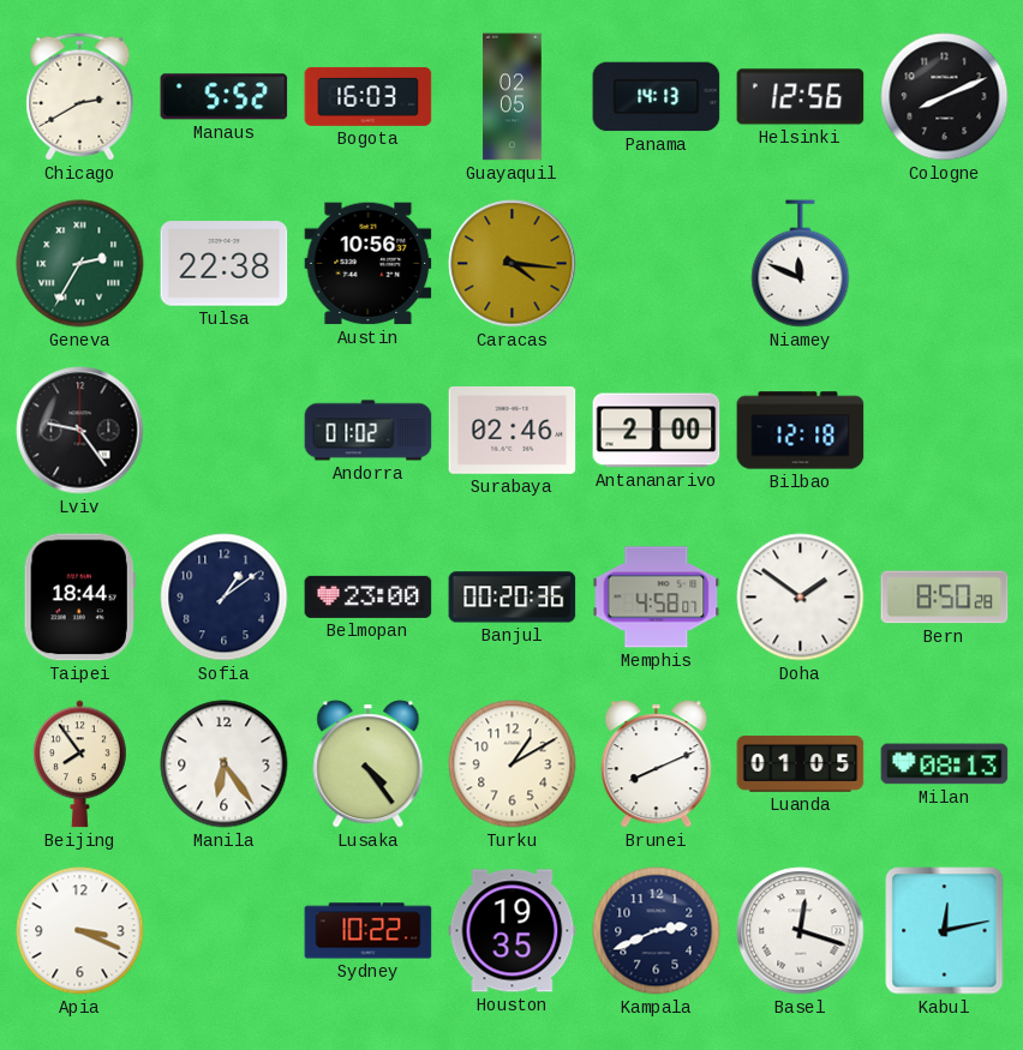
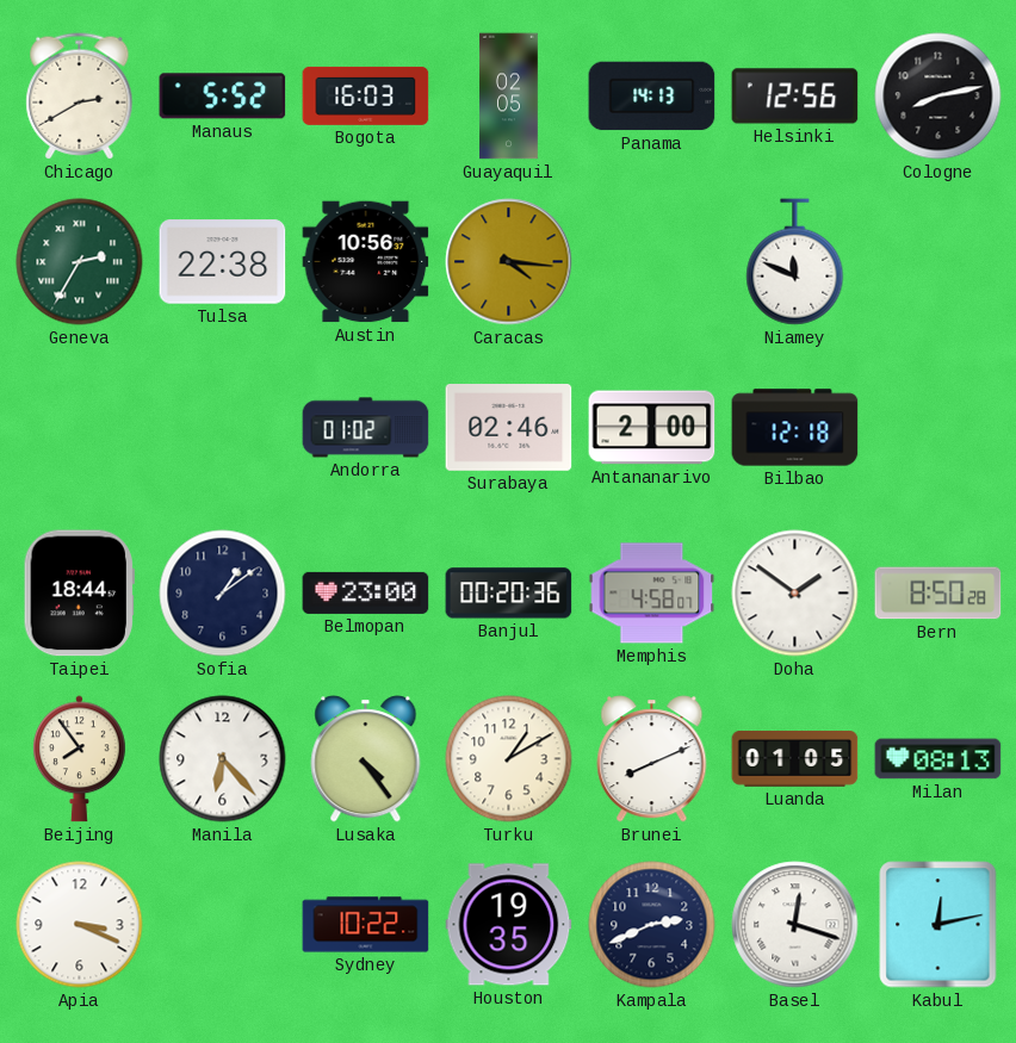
Cologne: 8:11 -> 8:13 (938, 97)
Lviv: 9:24 -> none (80, 431)
Manila: 6:24 -> 6:23 (223, 759)
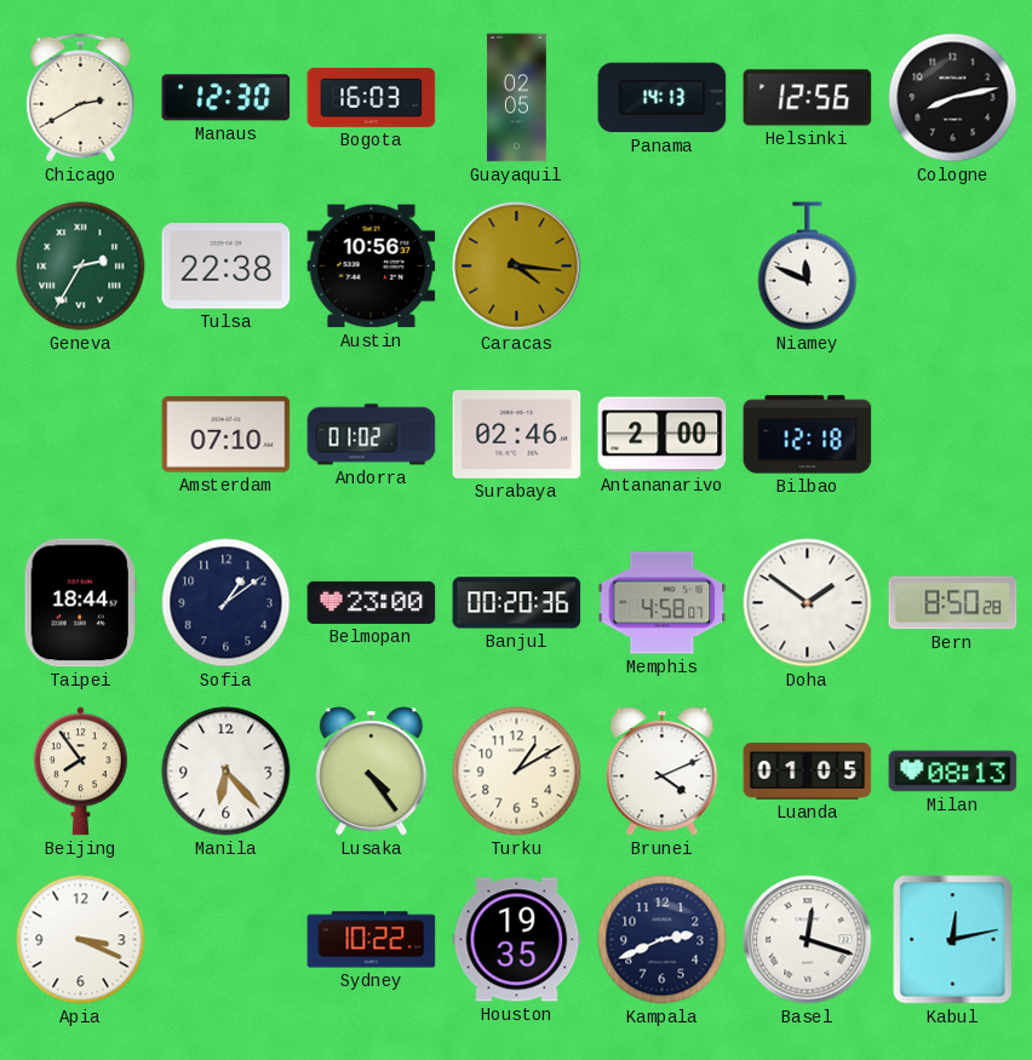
Manaus: 5:52 -> 12:30 (227, 98)
Amsterdam: none -> 07:10 (227, 435)
Brunei: 8:11 -> 4:11 (663, 772)
